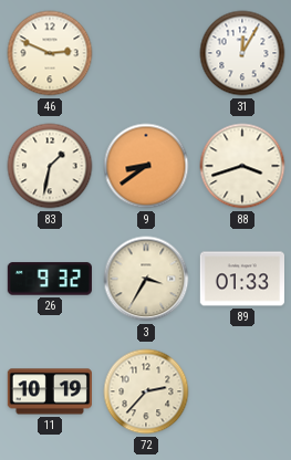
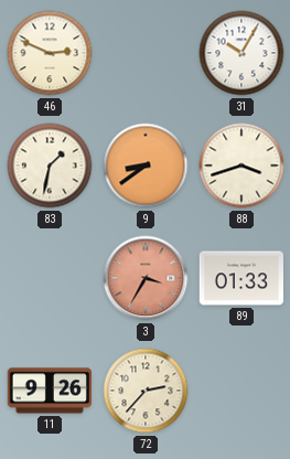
31: 12:05 -> 10:05 (241, 53)
26: 9:32 -> none (49, 279)
3 dial: cream -> salmon (146, 278)
11: 10:19 -> 9:26 (49, 391)
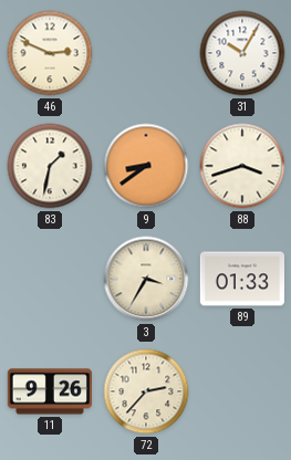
3 dial: salmon -> cream (146, 279)
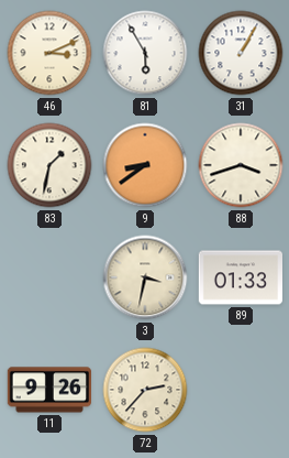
46: 2:49 -> 3:11 (49, 53)
81: none -> 5:55 (145, 53)
31: 10:05 -> 1:05 (241, 53)
3: 3:35 -> 3:32 (145, 277)
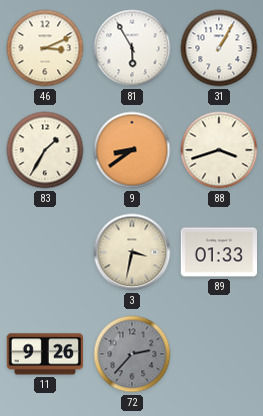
83: 1:32 -> 1:35 (45, 150)
72 dial: cream -> grey (132, 354)
